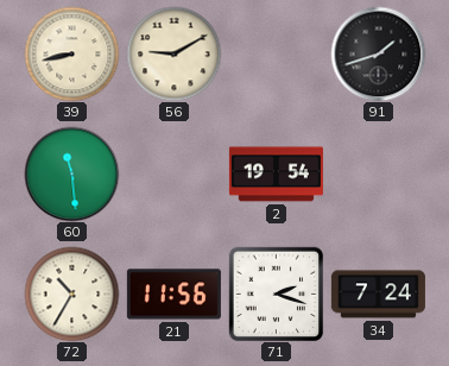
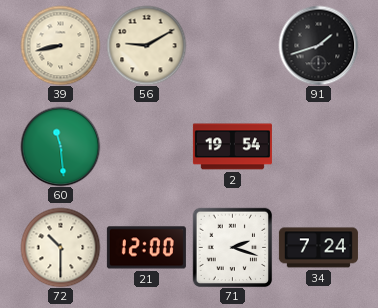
72: 10:35 -> 10:30 (60, 247)
21: 11:56 -> 12:00 (146, 248)
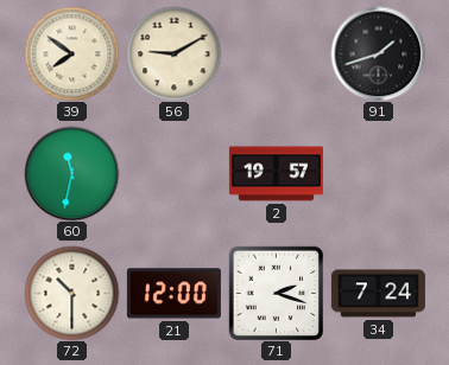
39: 8:43 -> 7:51 (71, 53)
60: 11:29 -> 11:32 (71, 173)
2: 19:54 -> 19:57 (276, 174)
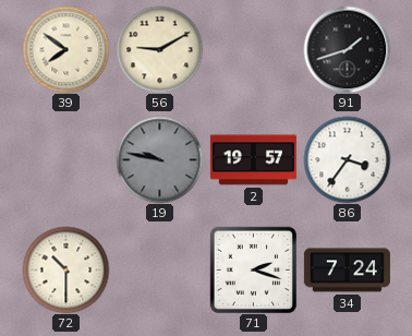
60: 11:32 -> none (71, 173)
19: none -> 9:47 (159, 159)
86: none -> 3:36 (347, 159)
21: 12:00 -> none (173, 294)
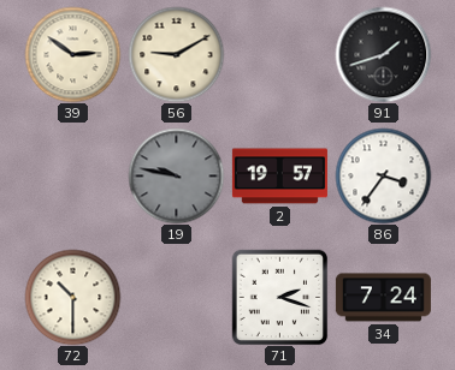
39: 7:51 -> 2:51 (72, 54)
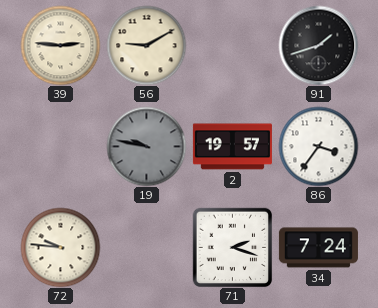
39: 2:51 -> 2:46 (60, 45)
72: 10:30 -> 9:46 (60, 247)
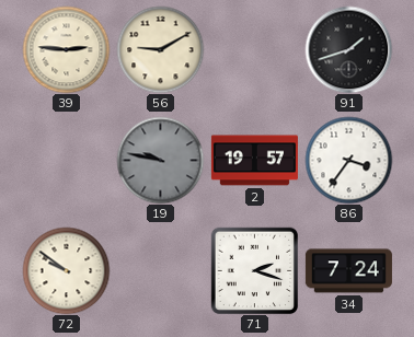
72: 9:46 -> 9:51 (66, 270)
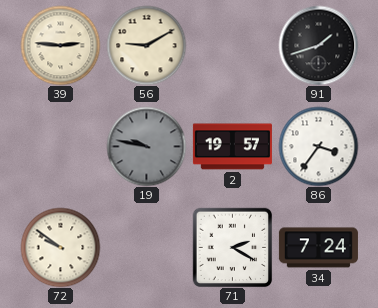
71: 2:18 -> 2:20 (232, 247)
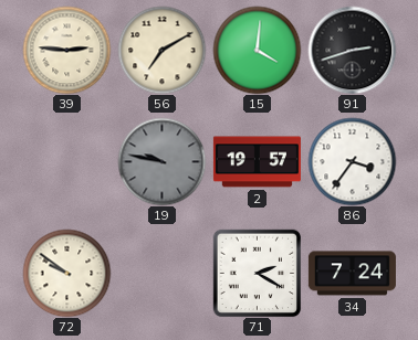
56: 9:10 -> 7:10 (161, 50)
15: none -> 4:01 (257, 50)
91: 1:42 -> 2:42 (352, 50)
